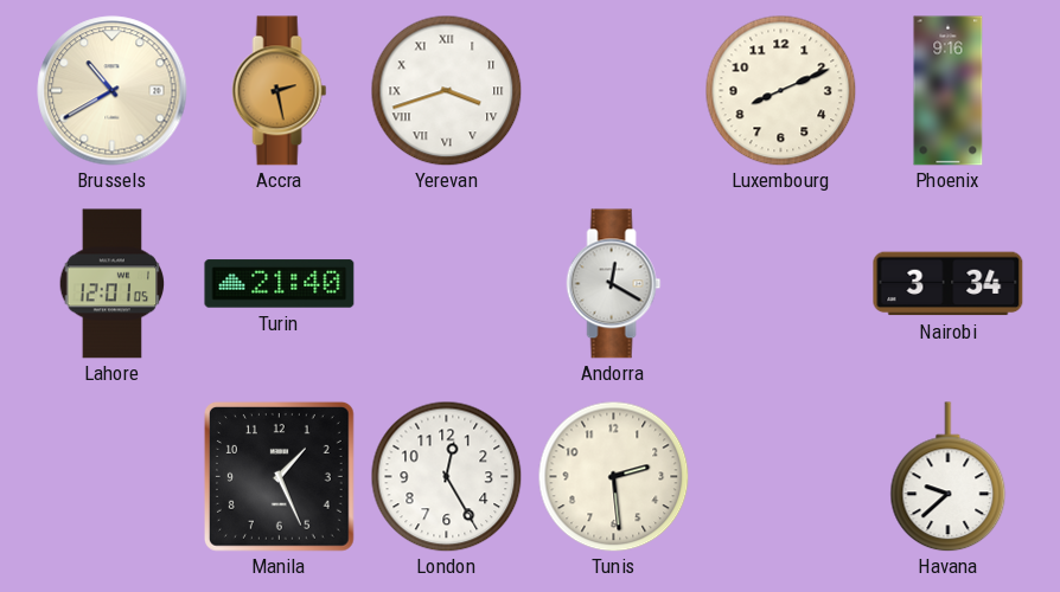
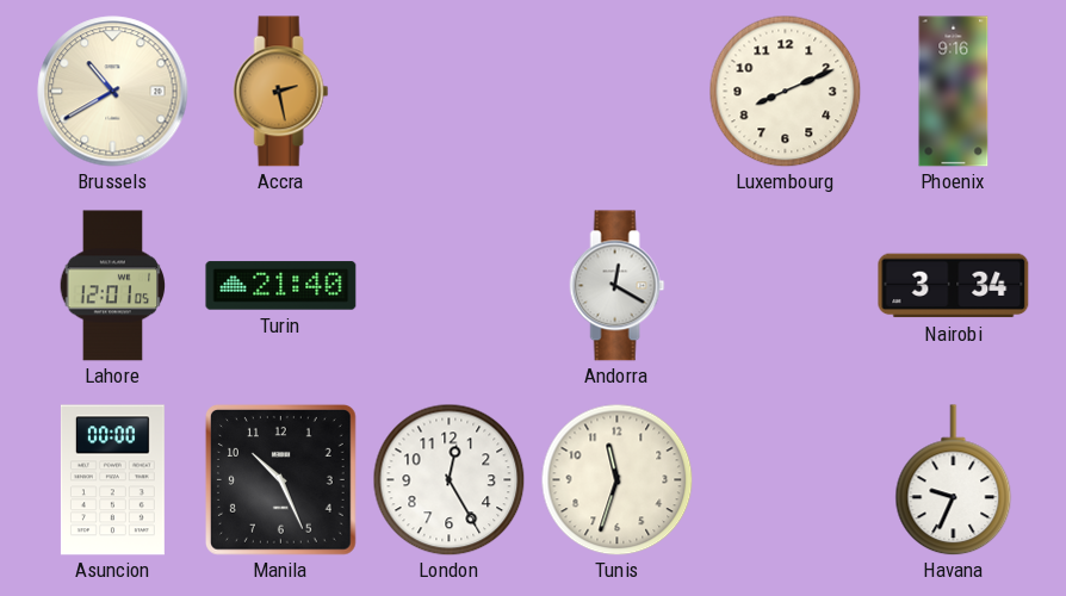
Yerevan: 3:42 -> none (446, 90)
Asuncion: none -> 00:00 (112, 480)
Manila: 1:26 -> 10:26 (280, 479)
Tunis: 2:29 -> 11:33 (616, 479)
Havana: 9:38 -> 9:34 (954, 480)
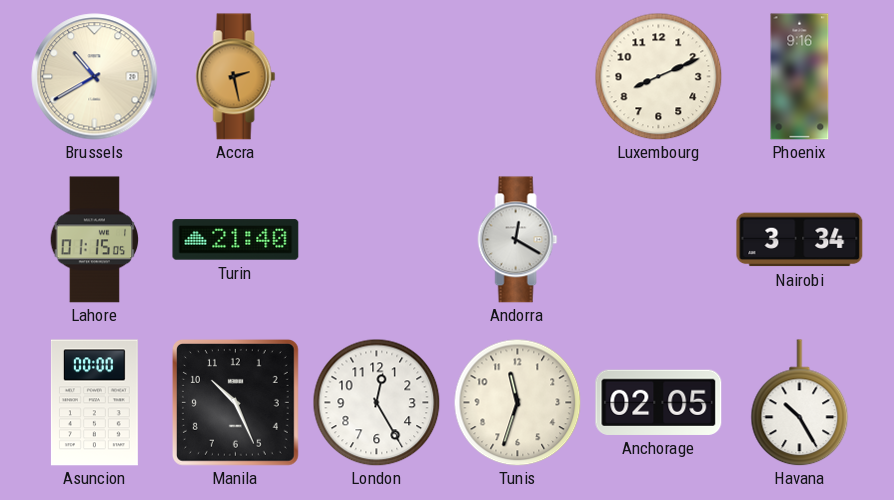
Lahore: 12:01 -> 01:15 (95, 240)
Anchorage: none -> 02:05 (659, 402)
Havana: 9:34 -> 10:25 (800, 403)
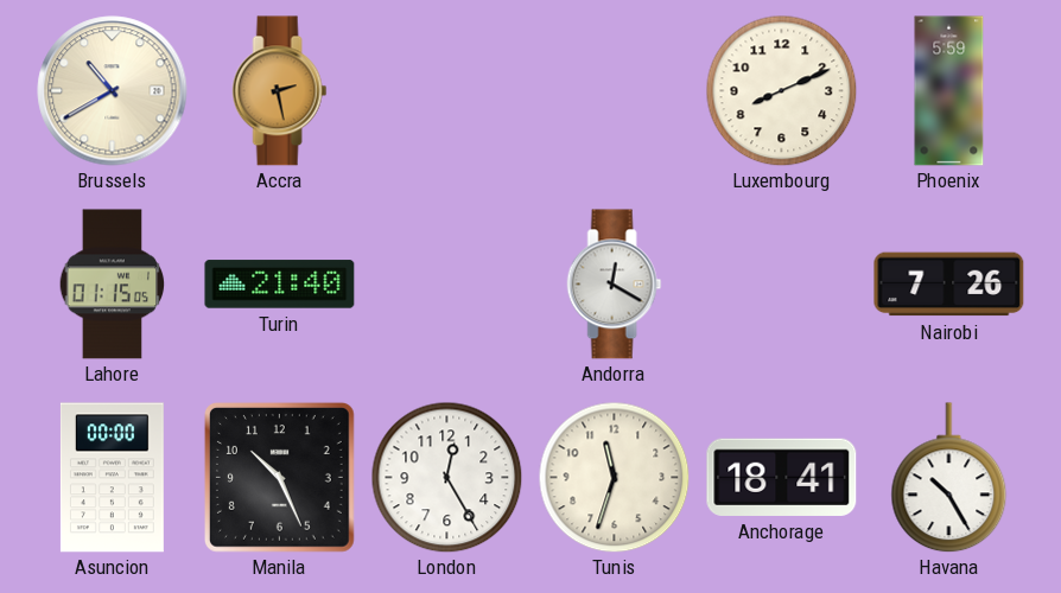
Phoenix: 9:16 -> 5:59 (949, 91)
Nairobi: 3:34 -> 7:26 (949, 285)
Anchorage: 02:05 -> 18:41 (782, 477)
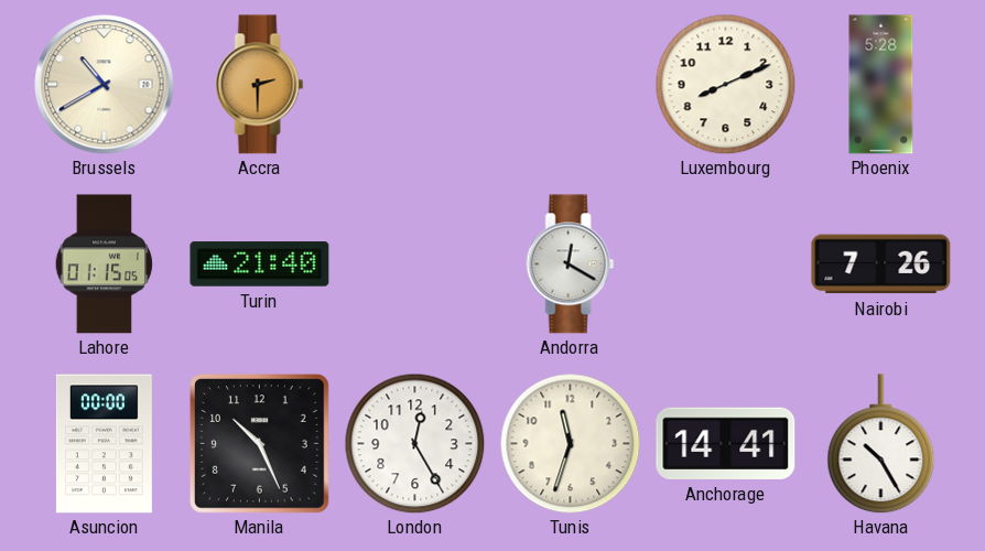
Accra: 2:28 -> 2:30 (260, 85)
Phoenix: 5:59 -> 5:28 (881, 85)
Anchorage: 18:41 -> 14:41 (726, 443)
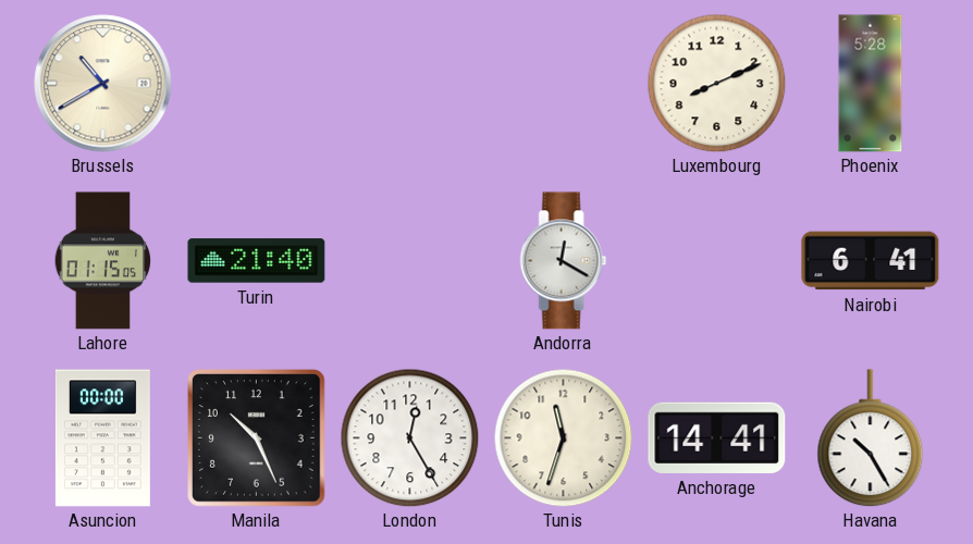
Accra: 2:30 -> none (260, 85)
Nairobi: 7:26 -> 6:41 (871, 261)
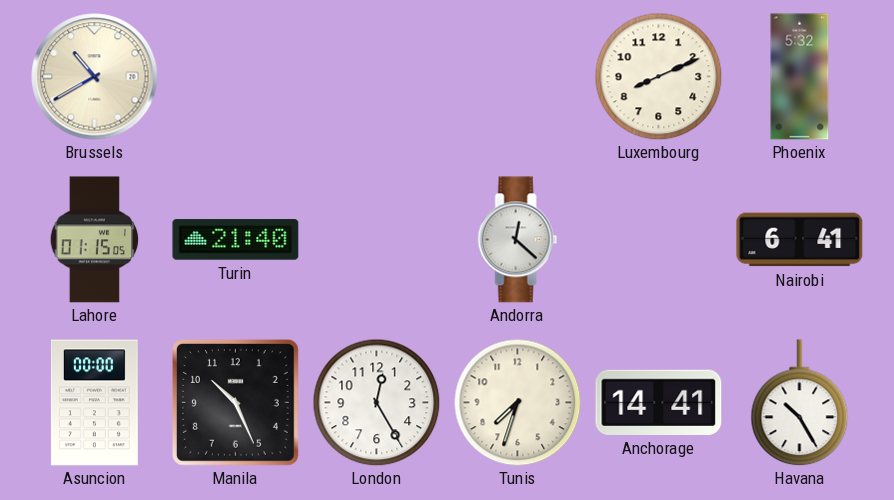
Phoenix: 5:28 -> 5:32 (800, 77)
Andorra: 12:20 -> 12:22 (518, 240)
Tunis: 11:33 -> 7:33 (517, 402)
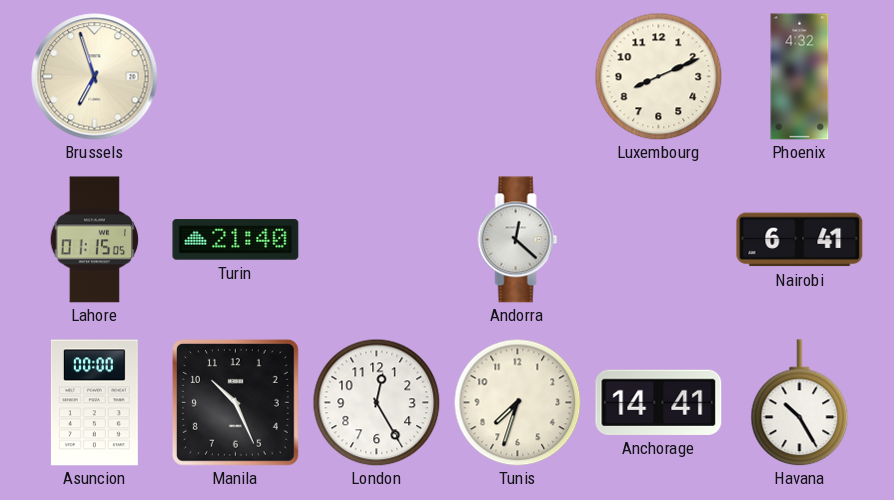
Brussels: 10:40 -> 6:57 (95, 77)
Phoenix: 5:32 -> 4:32 (800, 77)
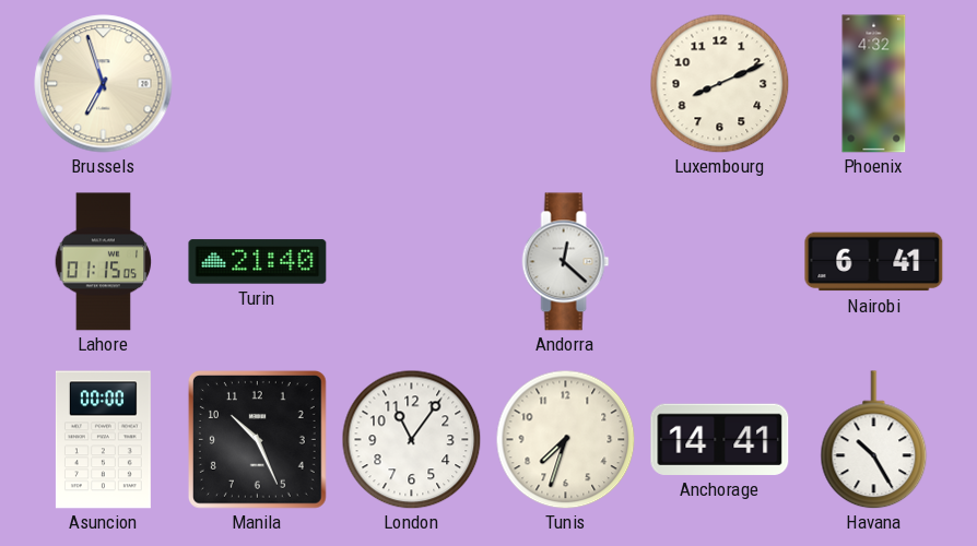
London: 12:25 -> 11:06 (411, 439)
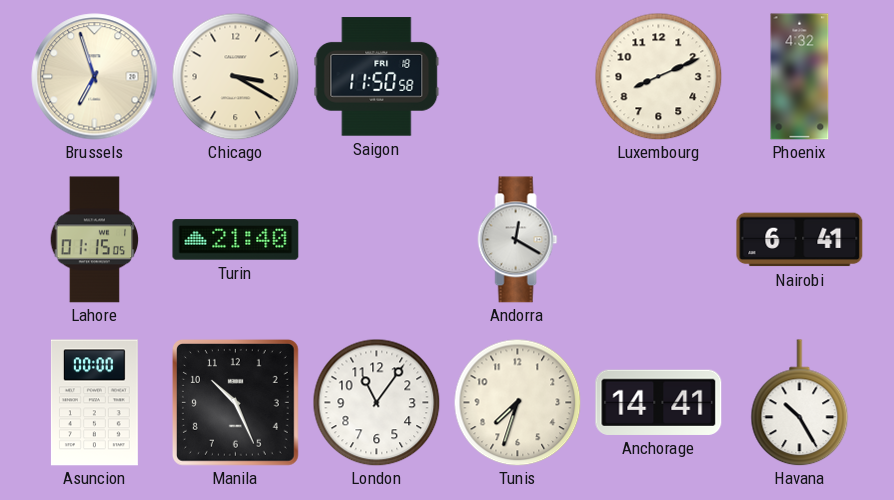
Chicago: none -> 3:20 (235, 76)
Saigon: none -> 11:50 (377, 77)
Andorra: 12:22 -> 12:20 (518, 240)
